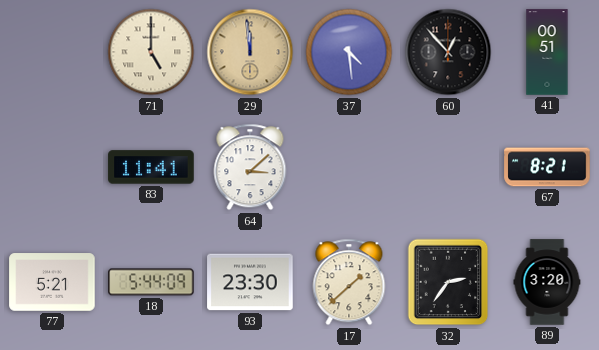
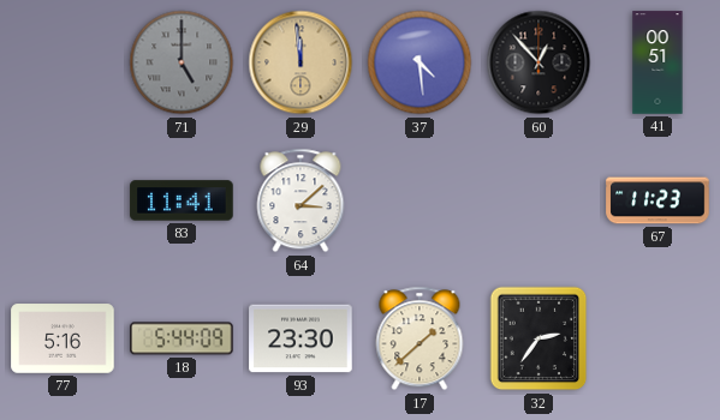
71 dial: cream -> grey (182, 62)
67: 8:21 -> 11:23 (657, 200)
77: 5:21 -> 5:16 (63, 338)
89: 3:20 -> none (547, 282)
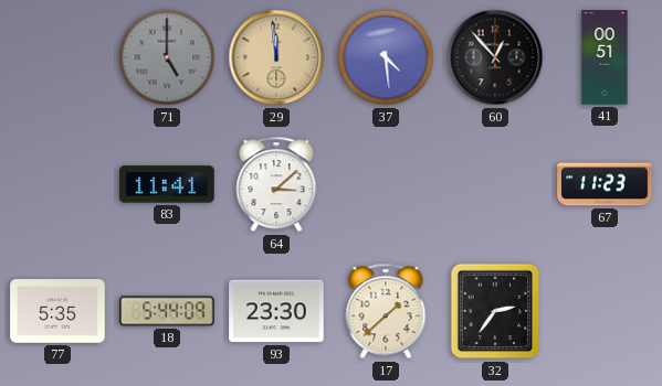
77: 5:16 -> 5:35 (57, 311)
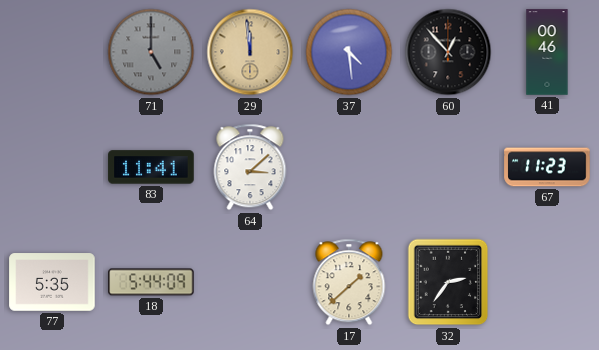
41: 00:51 -> 00:46 (547, 52)
93: 23:30 -> none (276, 311)
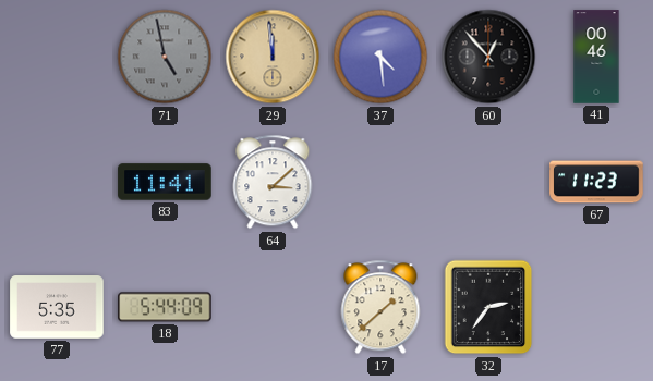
71: 5:00 -> 4:58 (165, 57)
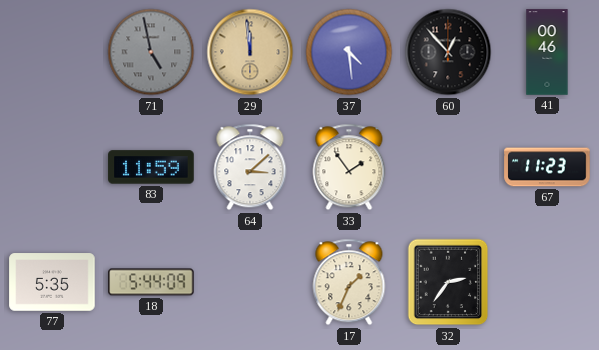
83: 11:41 -> 11:59 (151, 167)
33: none -> 1:54 (349, 167)
17: 1:38 -> 1:34 (349, 282)
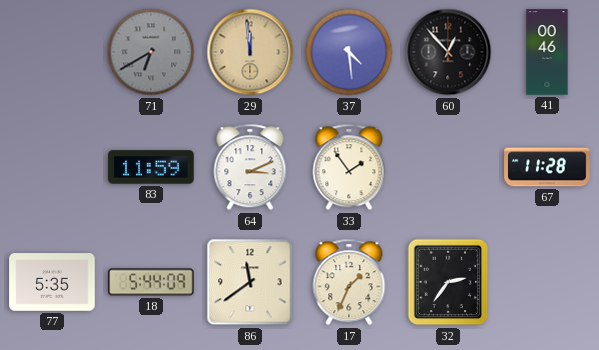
71: 4:58 -> 6:40 (151, 52)
64: 3:08 -> 3:11 (250, 167)
67: 11:23 -> 11:28 (547, 167)
86: none -> 11:39 (250, 282)
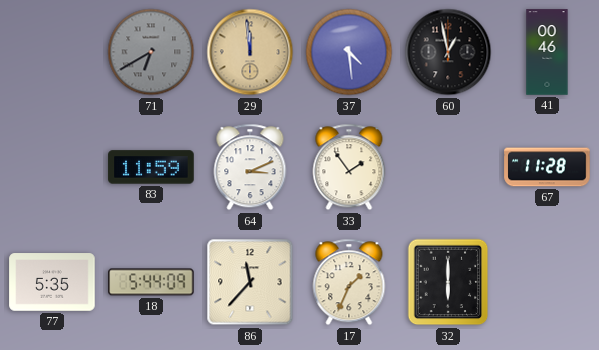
60: 12:53 -> 12:58 (448, 52)
86: 11:39 -> 11:37 (250, 282)
32: 2:36 -> 6:00 (448, 282)
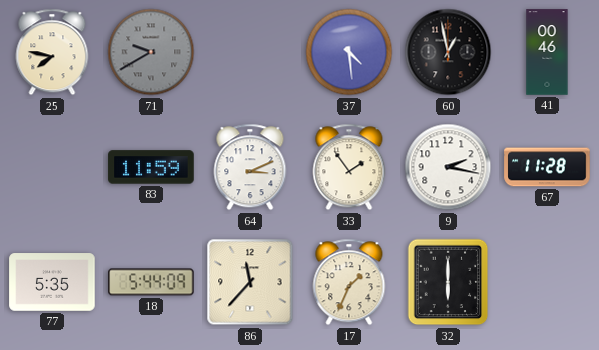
25: none -> 7:47 (52, 52)
71: 6:40 -> 9:40 (151, 52)
29: 11:59 -> none (250, 52)
9: none -> 2:17 (448, 167)
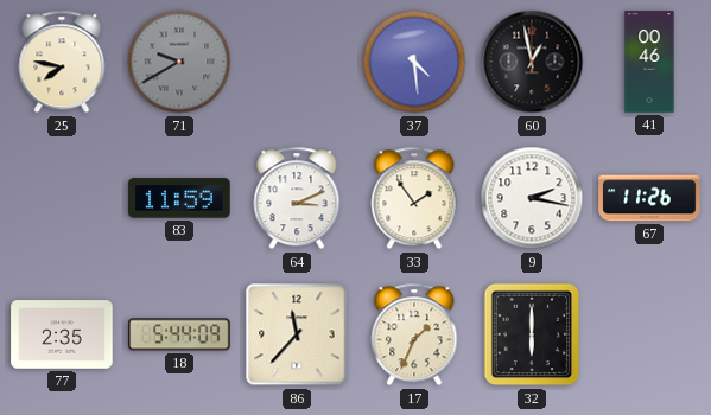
67: 11:28 -> 11:26 (649, 198)
77: 5:35 -> 2:35 (62, 334)
